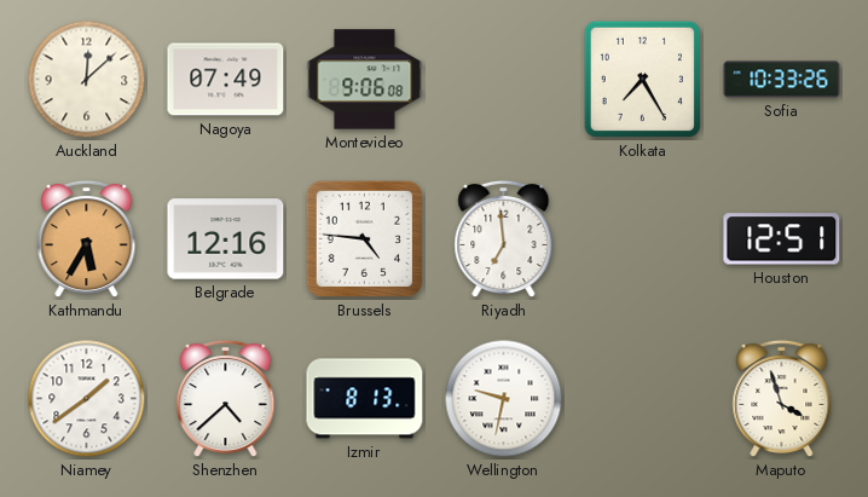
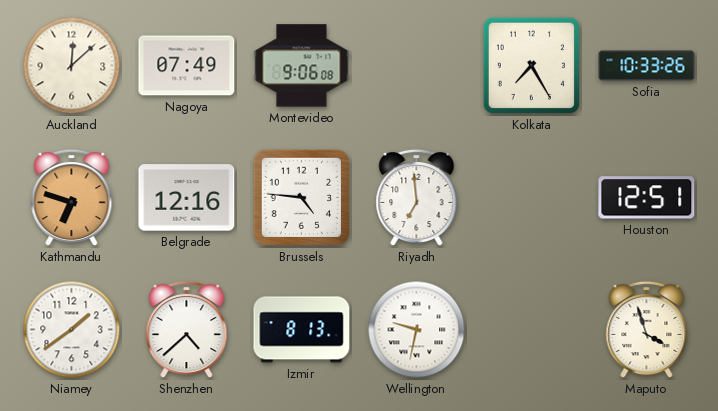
Kathmandu: 5:35 -> 6:48 (72, 198)
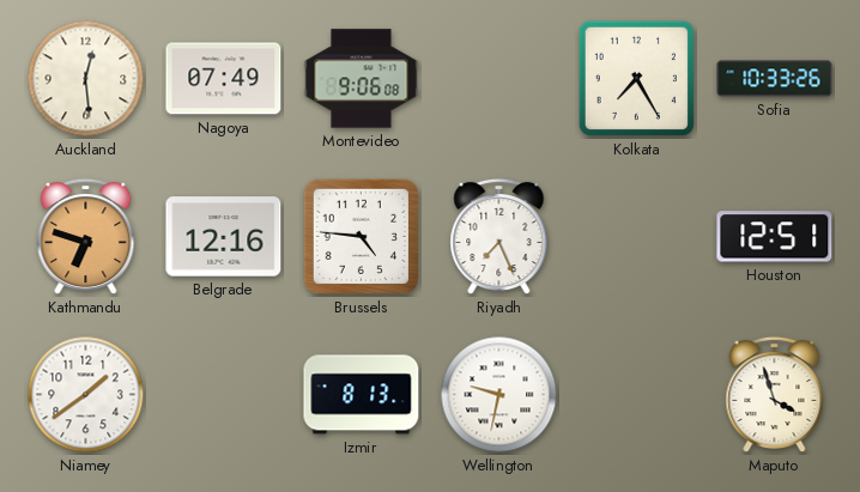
Auckland: 12:08 -> 12:29 (86, 79)
Riyadh: 6:59 -> 7:26 (499, 237)
Shenzhen: 4:38 -> none (187, 330)
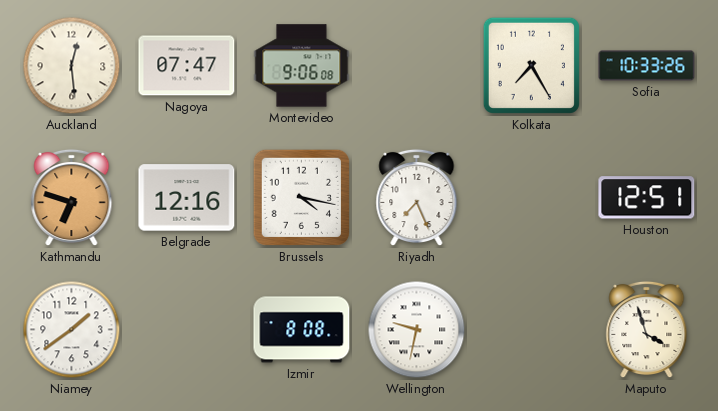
Nagoya: 07:49 -> 07:47 (187, 66)
Brussels: 4:46 -> 4:17 (301, 197)
Izmir: 8:13 -> 8:08 (302, 330)
